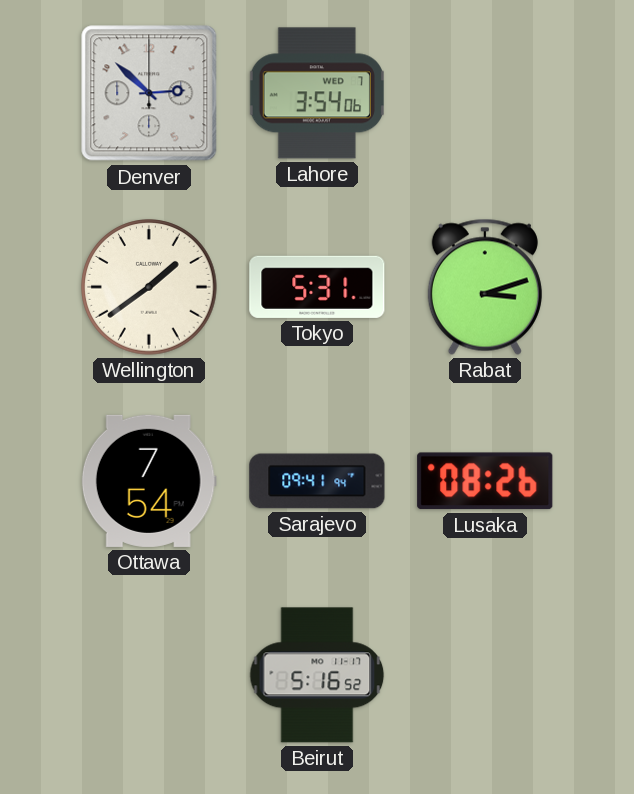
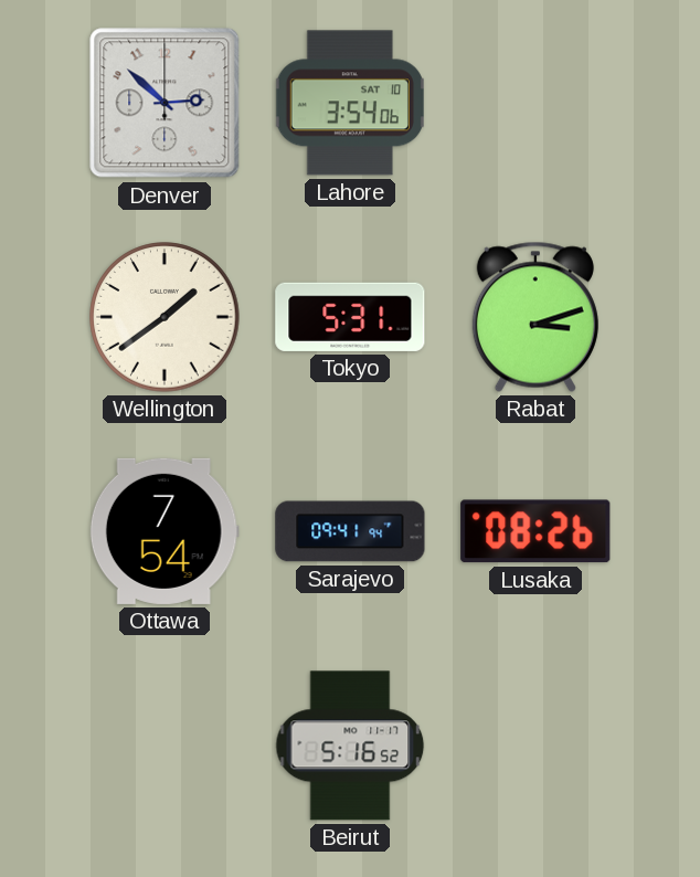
Lahore date: WED 7 -> SAT 10 (350, 103)
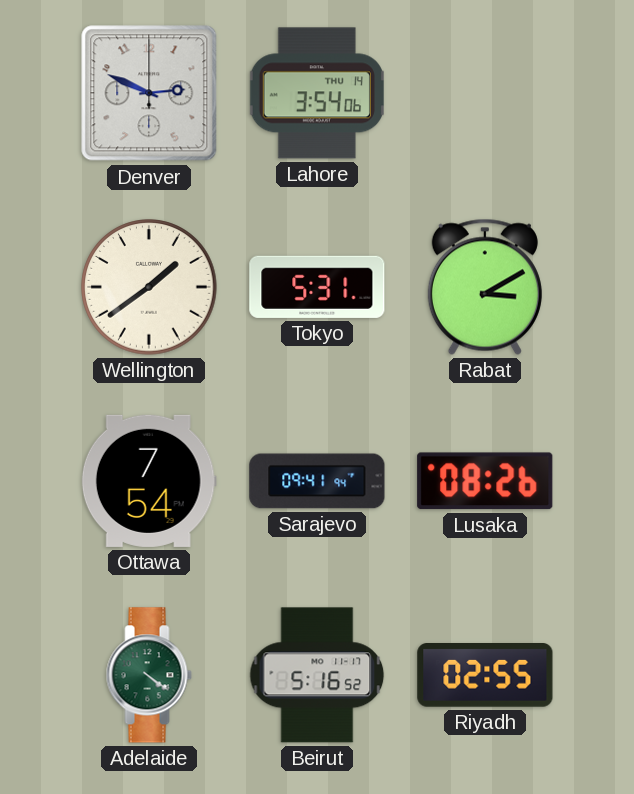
Denver: 2:52 -> 2:49 (149, 93)
Lahore date: SAT 10 -> THU 14 (317, 93)
Rabat: 3:12 -> 3:10 (485, 287)
Adelaide: none -> 4:21 (149, 675)
Riyadh: none -> 02:55 (485, 676)
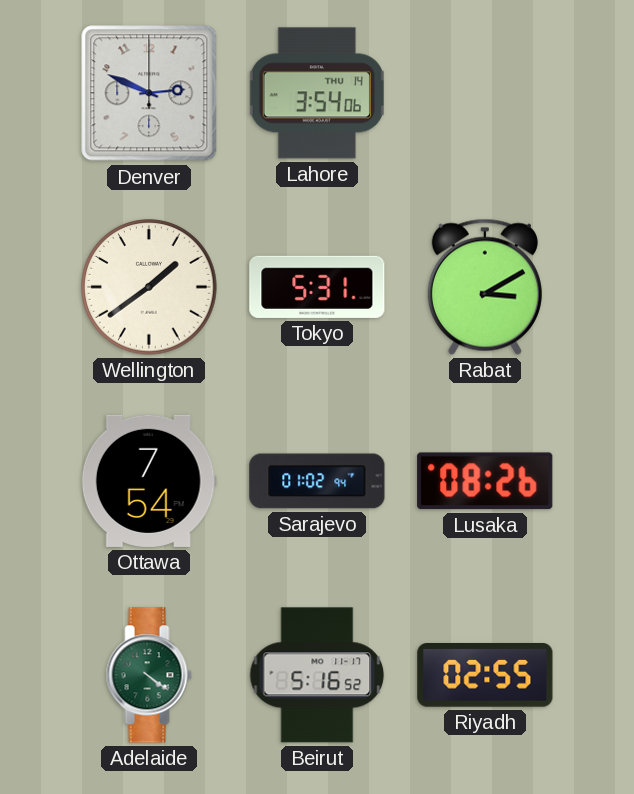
Sarajevo: 09:41 -> 01:02 (317, 481)
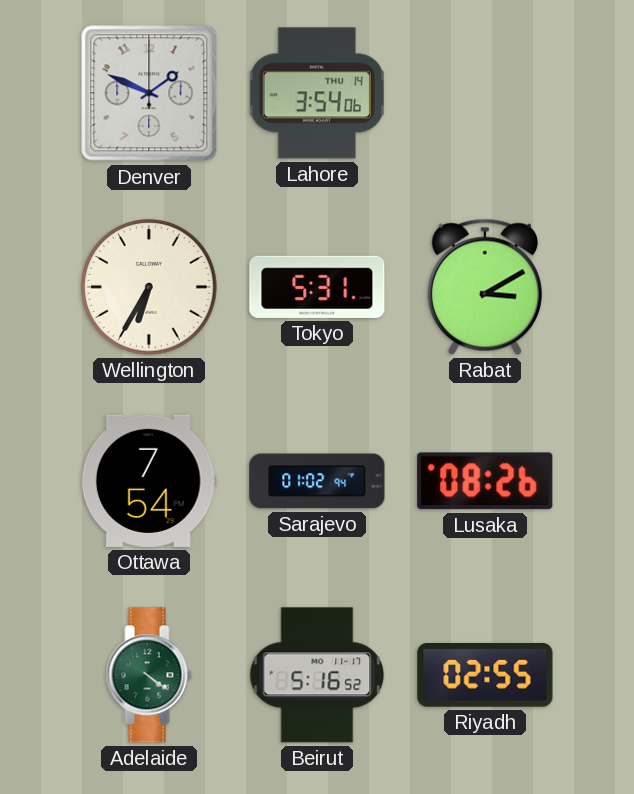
Denver: 2:49 -> 1:49 (149, 93)
Wellington: 1:39 -> 6:35 (149, 287)
